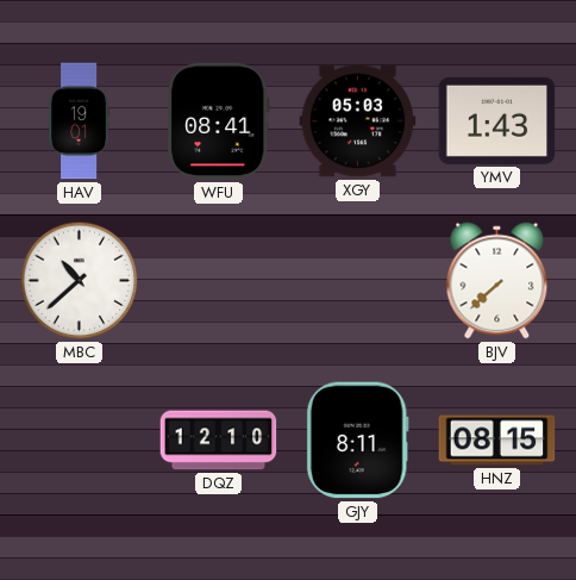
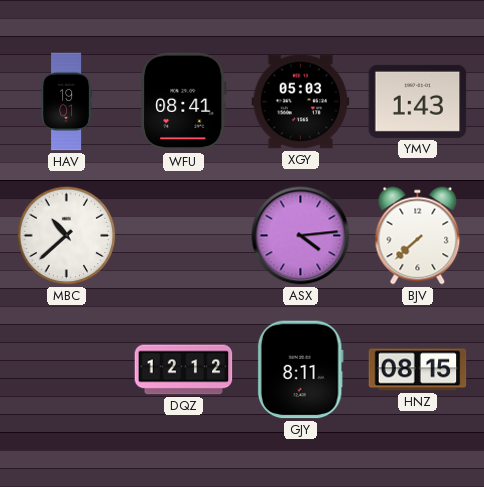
ASX: none -> 4:14 (301, 236)
DQZ: 12:10 -> 12:12 (184, 370)
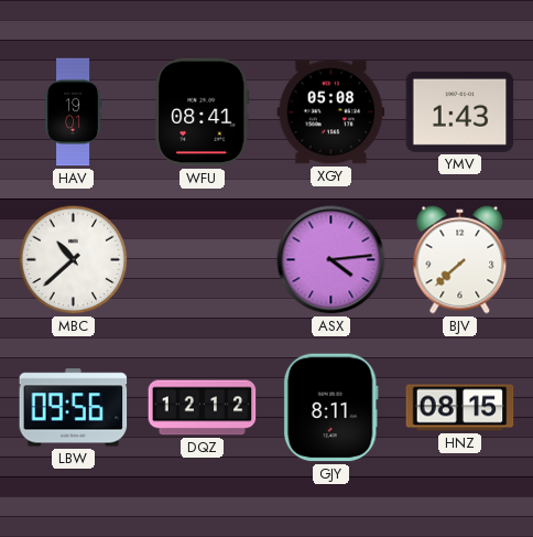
XGY: 05:03 -> 05:08 (331, 112)
LBW: none -> 09:56 (74, 408)
